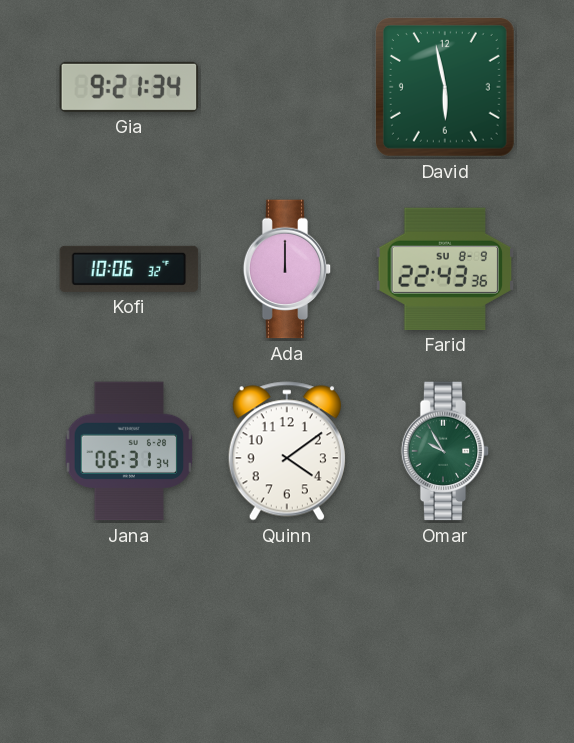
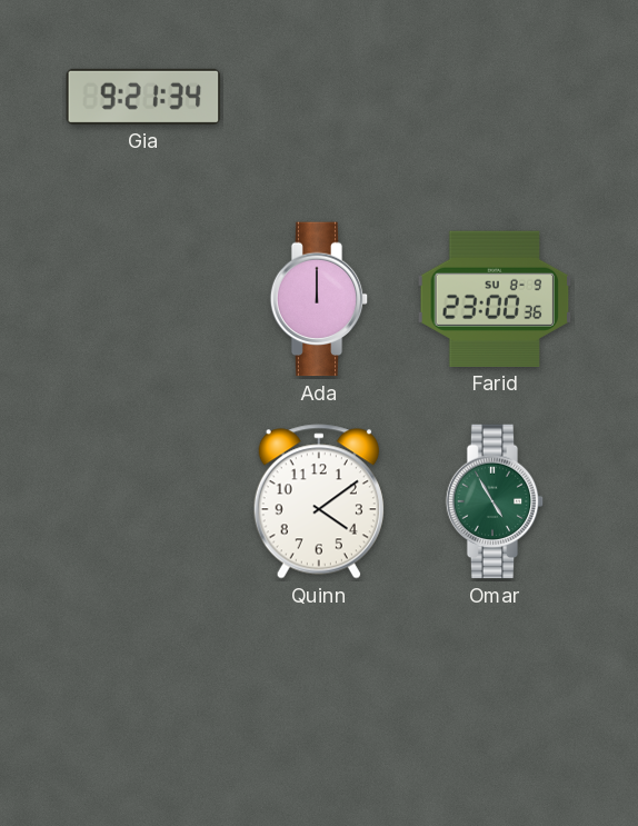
David: 5:58 -> none (445, 87)
Kofi: 10:06 -> none (129, 269)
Farid: 22:43 -> 23:00 (495, 299)
Jana: 06:31 -> none (129, 451)
Omar: 9:55 -> 4:55 (495, 501)
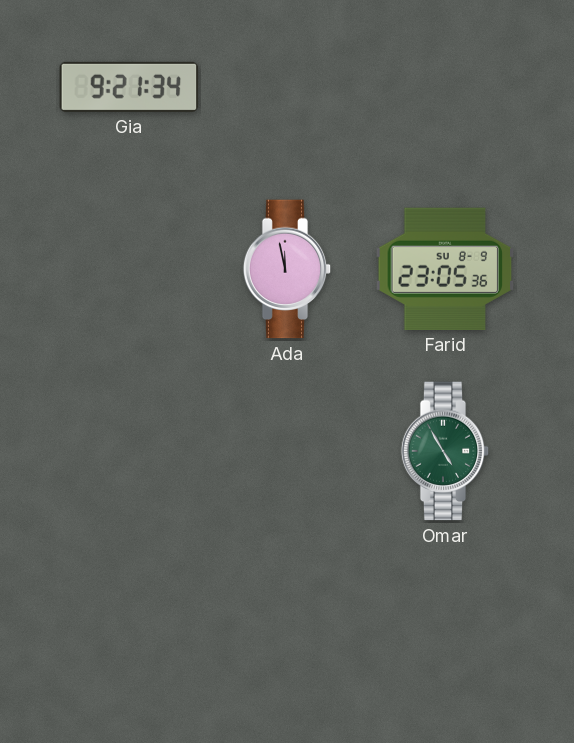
Ada: 12:00 -> 11:58 (287, 269)
Farid: 23:00 -> 23:05 (445, 269)
Quinn: 4:09 -> none (319, 501)
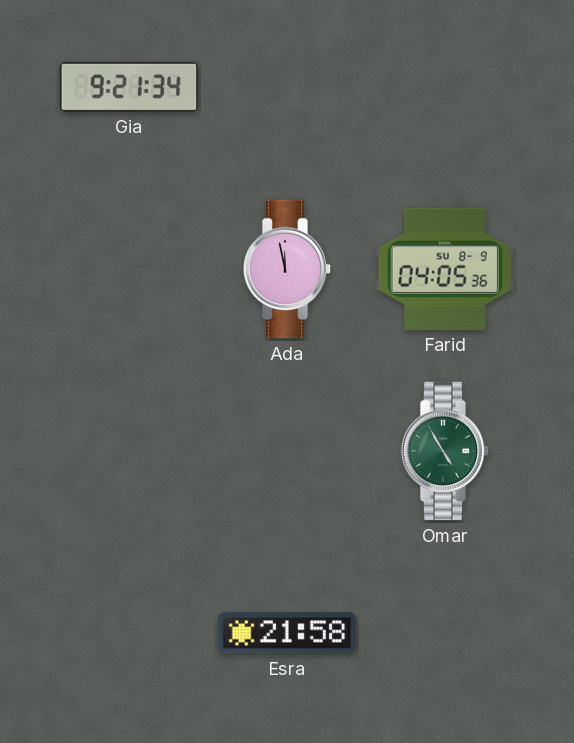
Farid: 23:05 -> 04:05 (445, 269)
Esra: none -> 21:58 (287, 633)
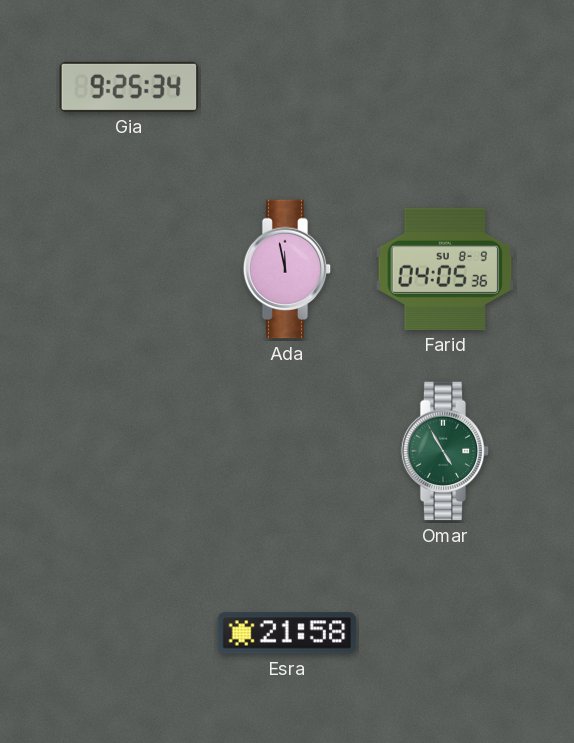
Gia: 9:21 -> 9:25 (129, 87)
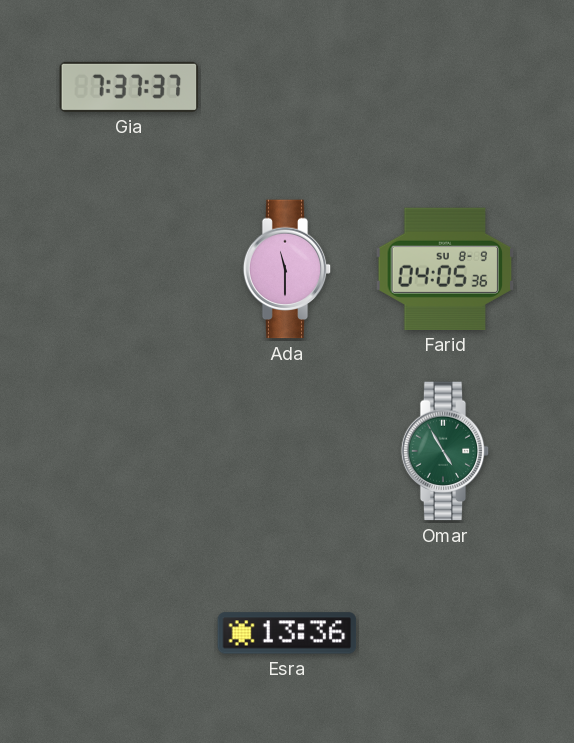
Gia: 9:25 -> 7:37 (129, 87)
Ada: 11:58 -> 11:30 (287, 269)
Esra: 21:58 -> 13:36 (287, 633)
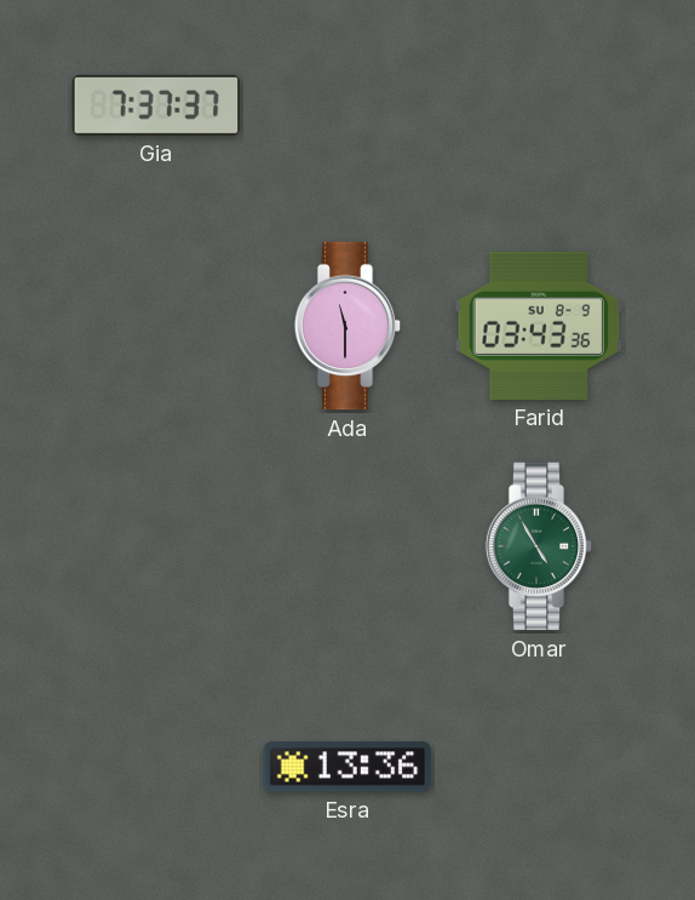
Farid: 04:05 -> 03:43 (539, 326)
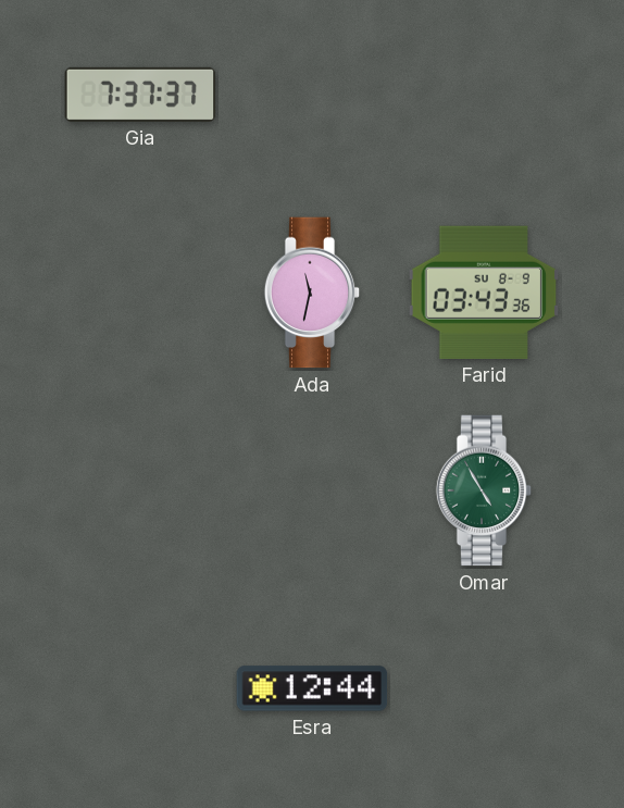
Ada: 11:30 -> 11:32 (312, 293)
Esra: 13:36 -> 12:44 (312, 688)
